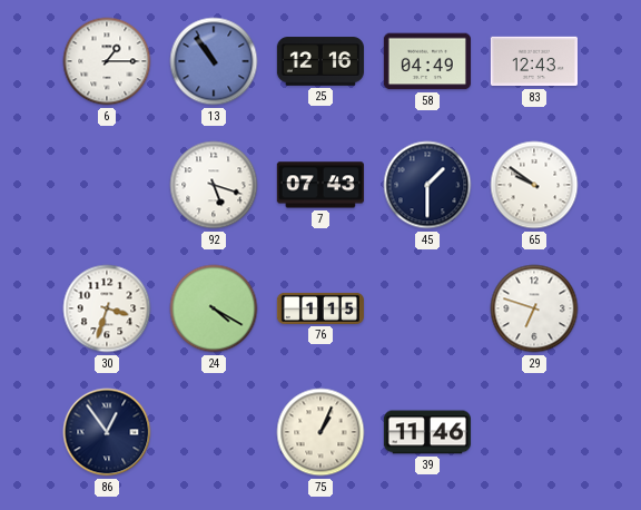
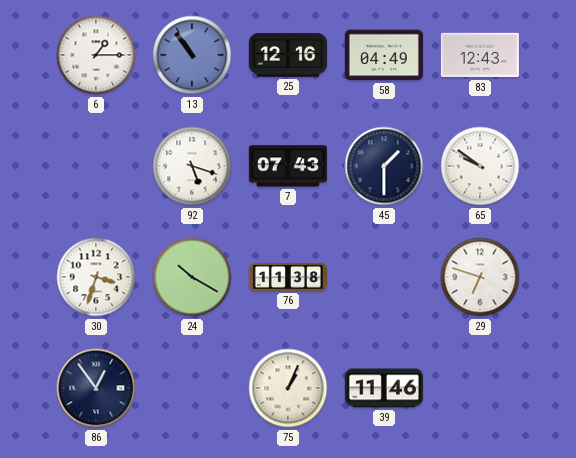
24: 4:20 -> 10:20 (192, 277)
76: 1:15 -> 11:38 (288, 277)
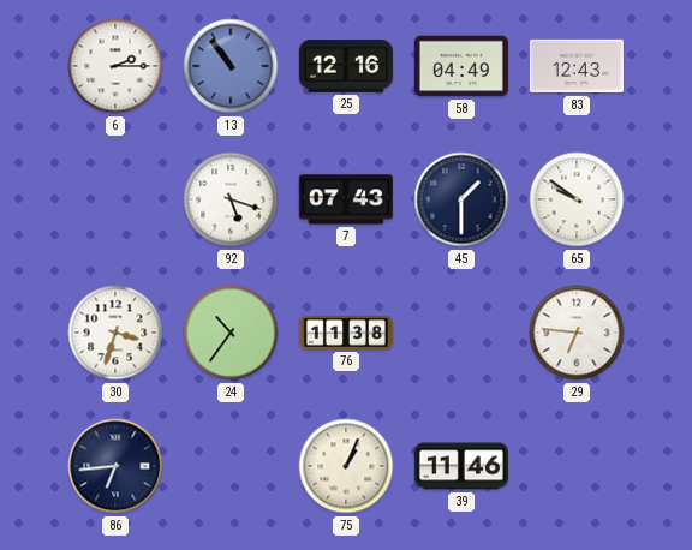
6: 1:15 -> 2:15 (115, 66)
24: 10:20 -> 10:36 (231, 333)
29: 6:48 -> 6:46 (577, 333)
86: 12:54 -> 6:44 (115, 466)
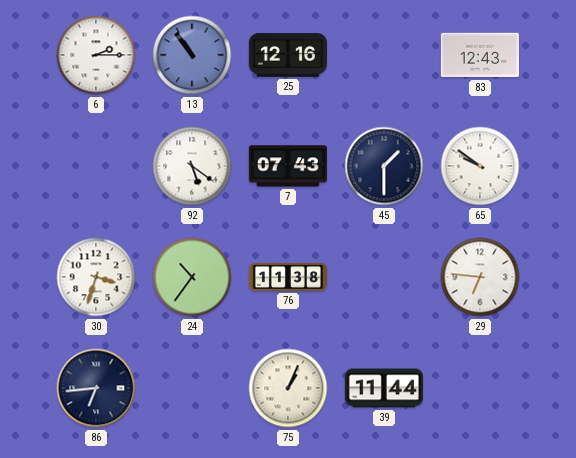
58: 04:49 -> none (461, 66)
92: 5:18 -> 5:21 (192, 166)
39: 11:46 -> 11:44 (384, 388)
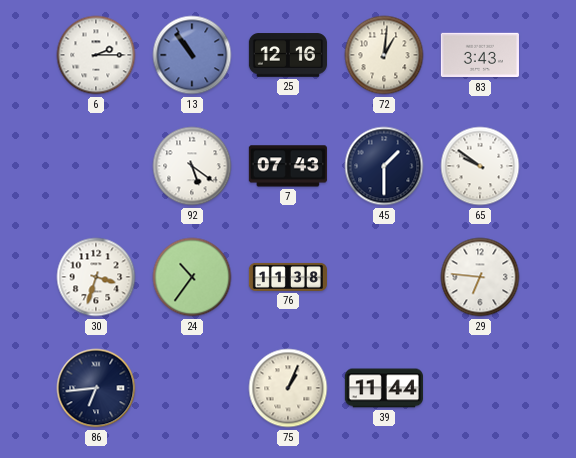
72: none -> 1:01 (384, 55)
83: 12:43 -> 3:43 (480, 55)
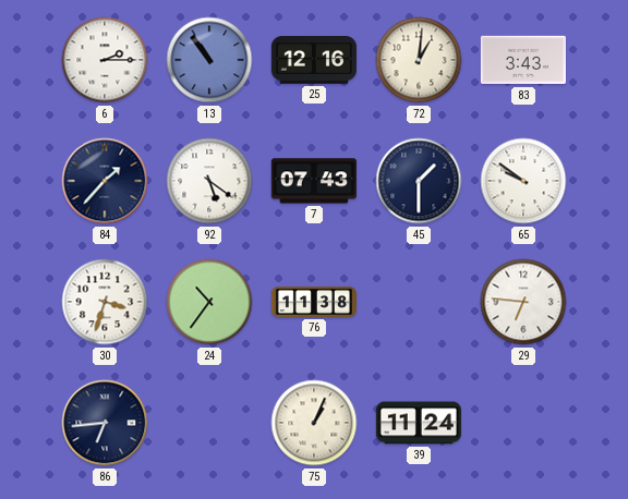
84: none -> 1:37 (105, 181)
39: 11:44 -> 11:24 (419, 423)
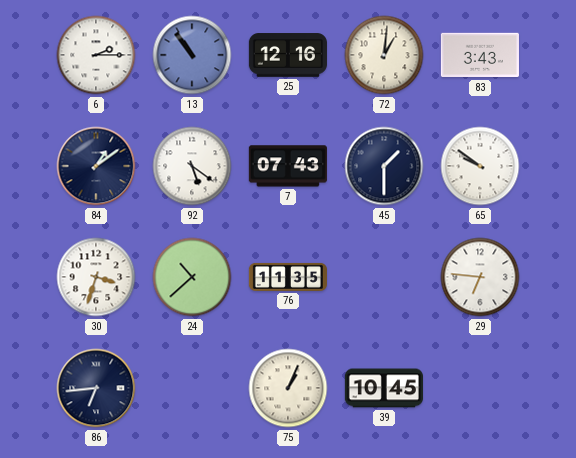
84: 1:37 -> 1:09 (96, 166)
24: 10:36 -> 10:38 (192, 277)
76: 11:38 -> 11:35 (288, 277)
39: 11:24 -> 10:45 (384, 388)
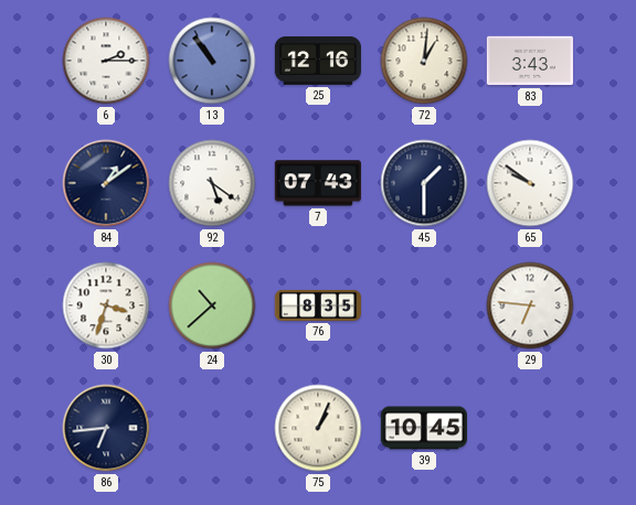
76: 11:35 -> 8:35 (318, 305)
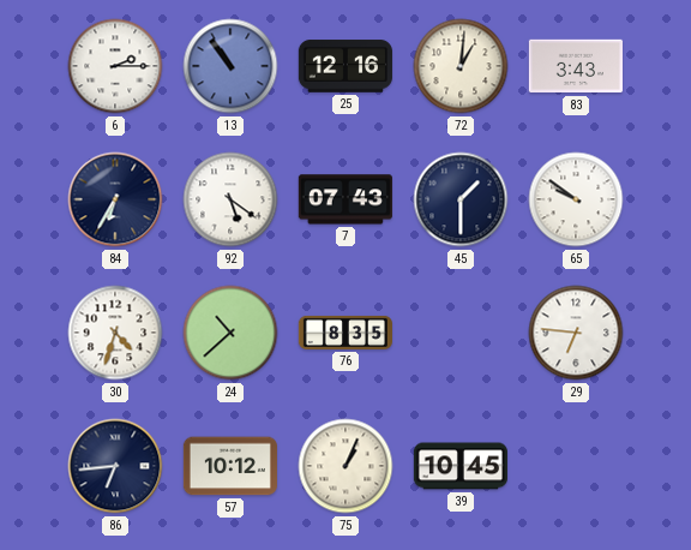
84: 1:09 -> 6:35 (115, 199)
30: 3:33 -> 4:33 (115, 333)
57: none -> 10:12 (230, 466)
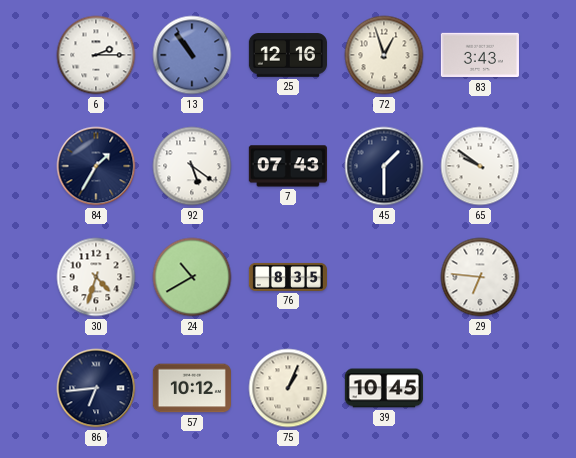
72: 1:01 -> 12:57 (384, 55)
84: 6:35 -> 1:35 (96, 166)
24: 10:38 -> 10:40 (192, 277)
